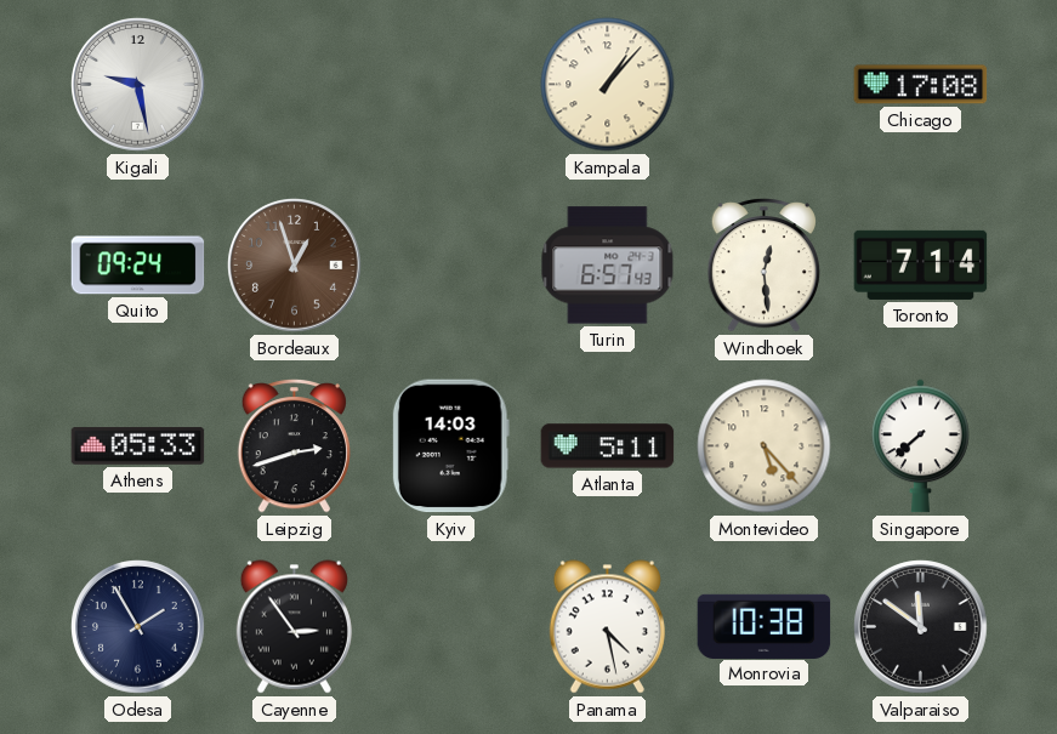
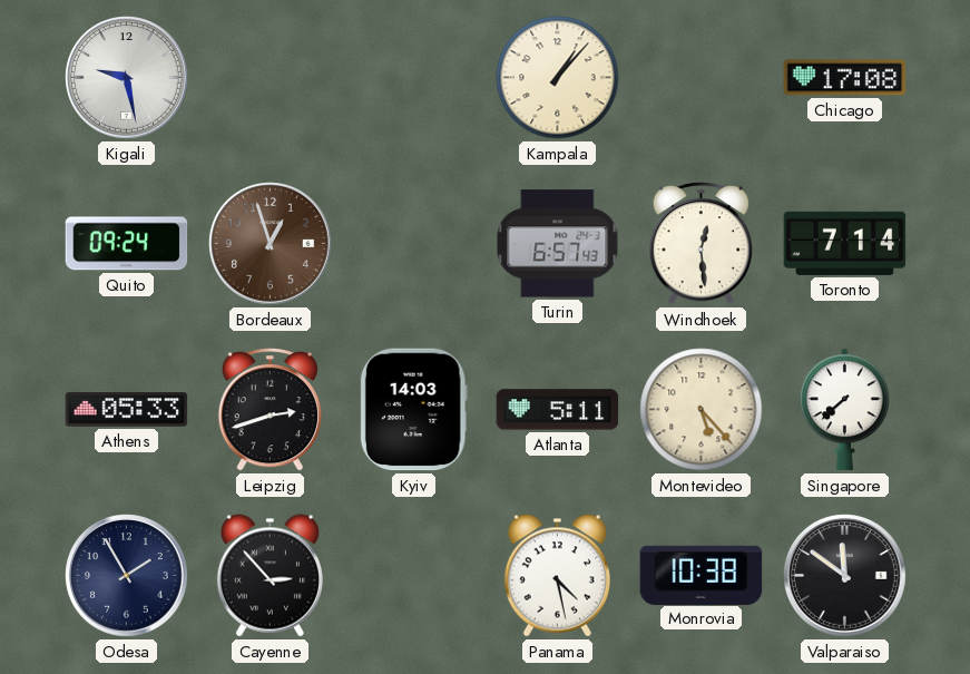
Cayenne: 2:54 -> 2:53 (270, 576)
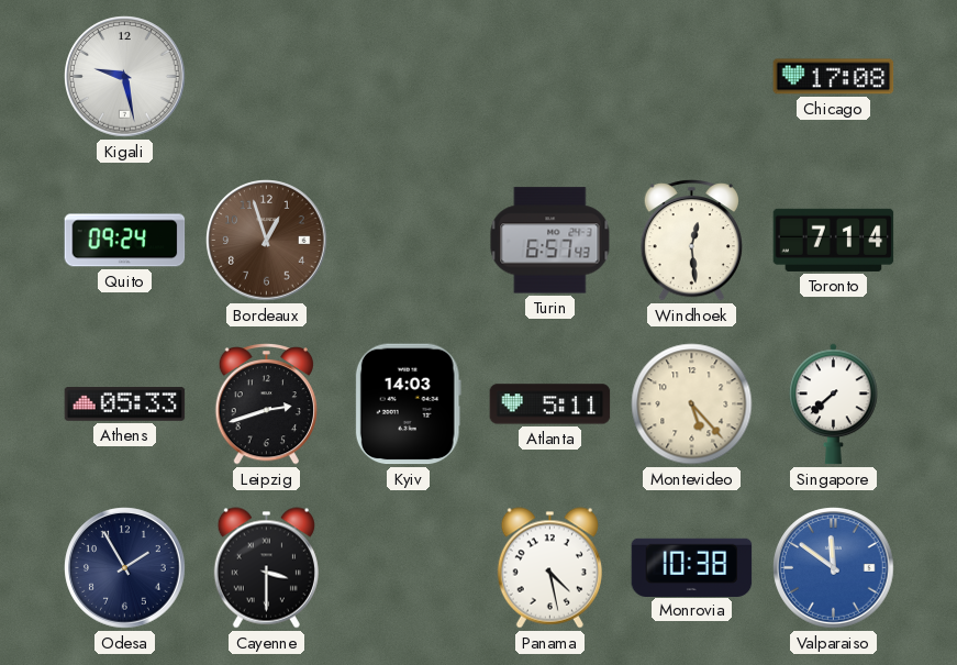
Kampala: 1:07 -> none (558, 78)
Cayenne: 2:53 -> 3:30 (266, 568)
Valparaiso dial: black -> blue (834, 568)
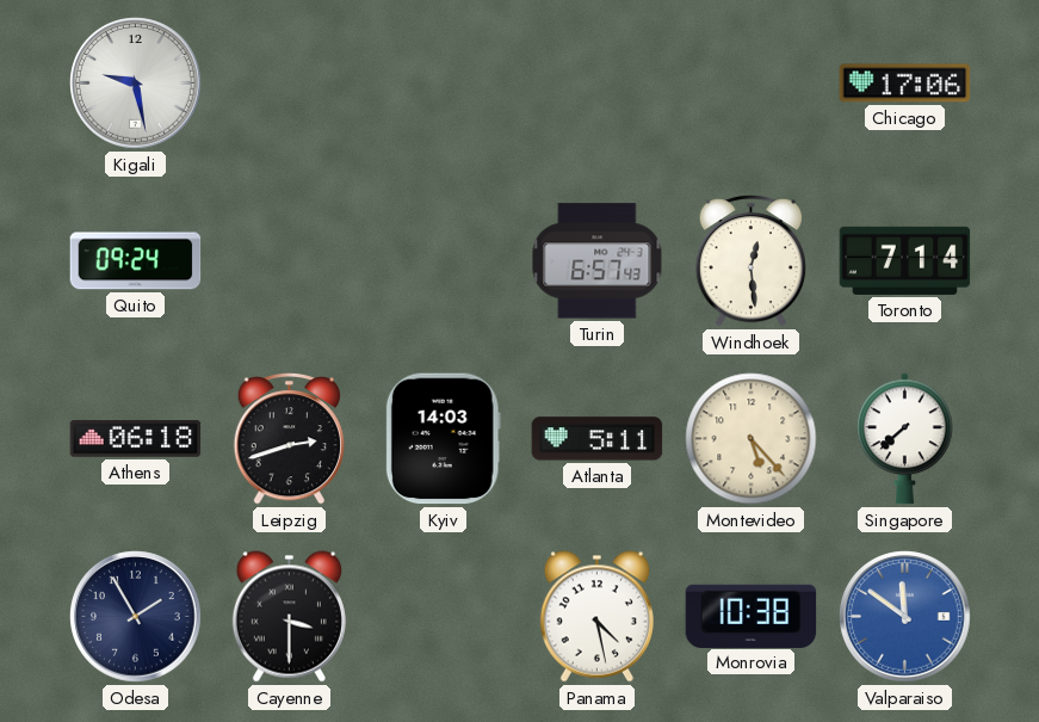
Chicago: 17:08 -> 17:06 (905, 84)
Bordeaux: 12:57 -> none (267, 241)
Athens: 05:33 -> 06:18 (136, 439)
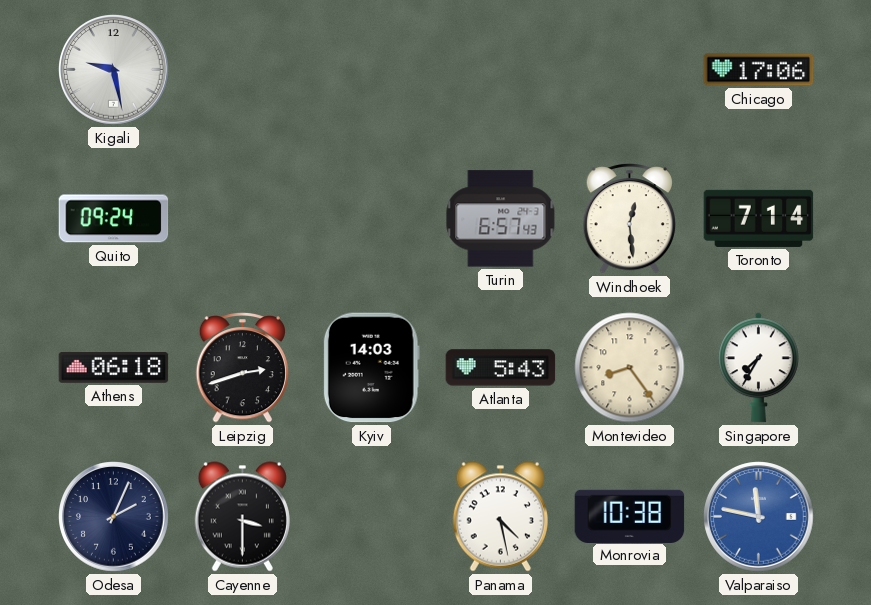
Atlanta: 5:11 -> 5:43 (501, 368)
Montevideo: 5:23 -> 8:24 (630, 368)
Singapore: 7:38 -> 7:35 (759, 368)
Odesa: 1:55 -> 2:04 (114, 517)
Valparaiso: 11:51 -> 11:47 (759, 517)
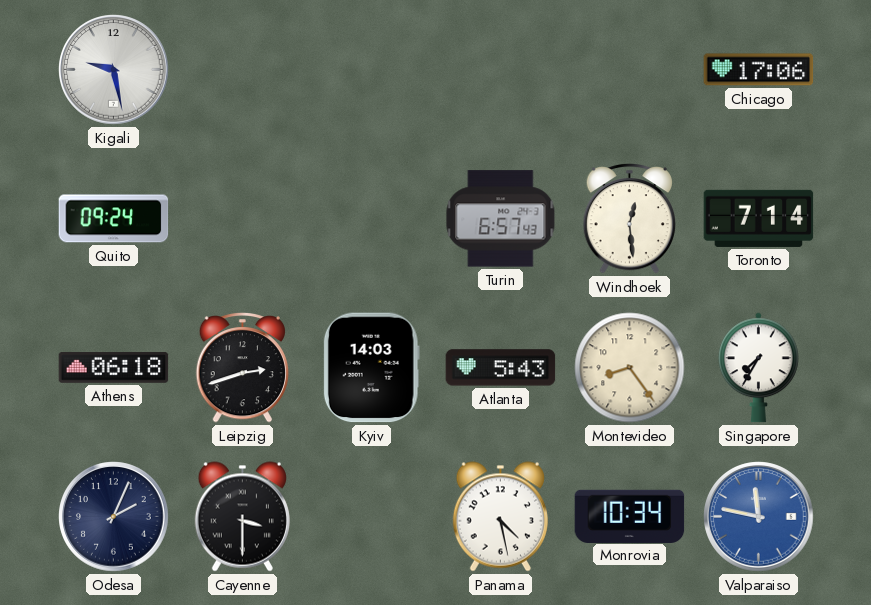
Monrovia: 10:38 -> 10:34 (630, 516)
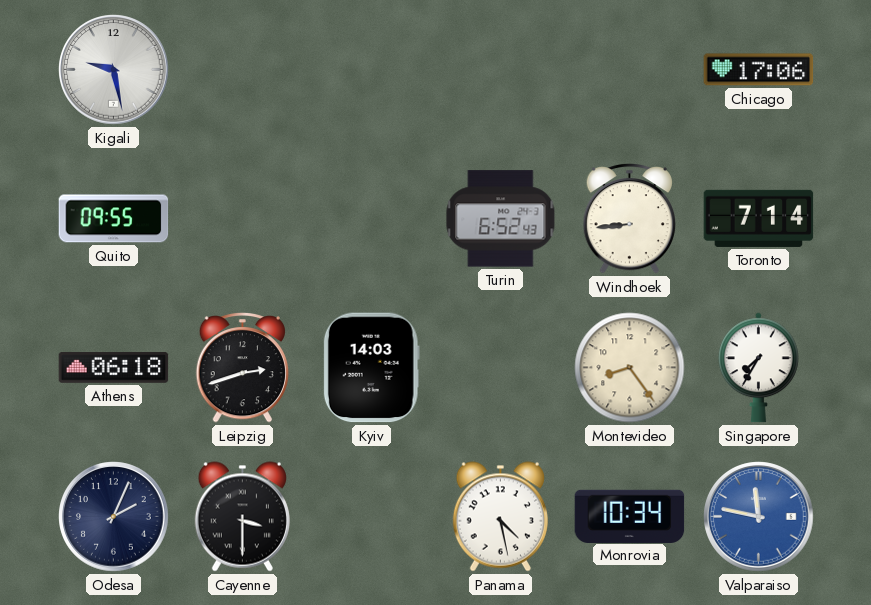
Quito: 09:24 -> 09:55 (114, 219)
Turin: 6:57 -> 6:52 (501, 219)
Windhoek: 12:29 -> 8:44 (629, 219)
Atlanta: 5:43 -> none (501, 368)
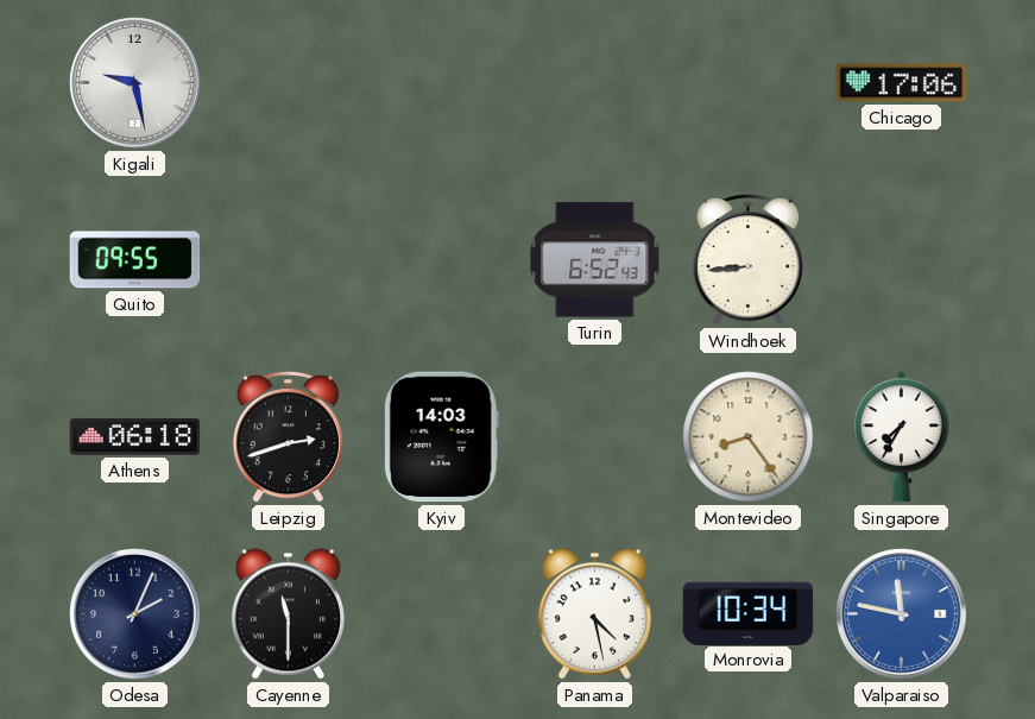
Toronto: 7:14 -> none (759, 218)
Cayenne: 3:30 -> 11:30 (288, 614)
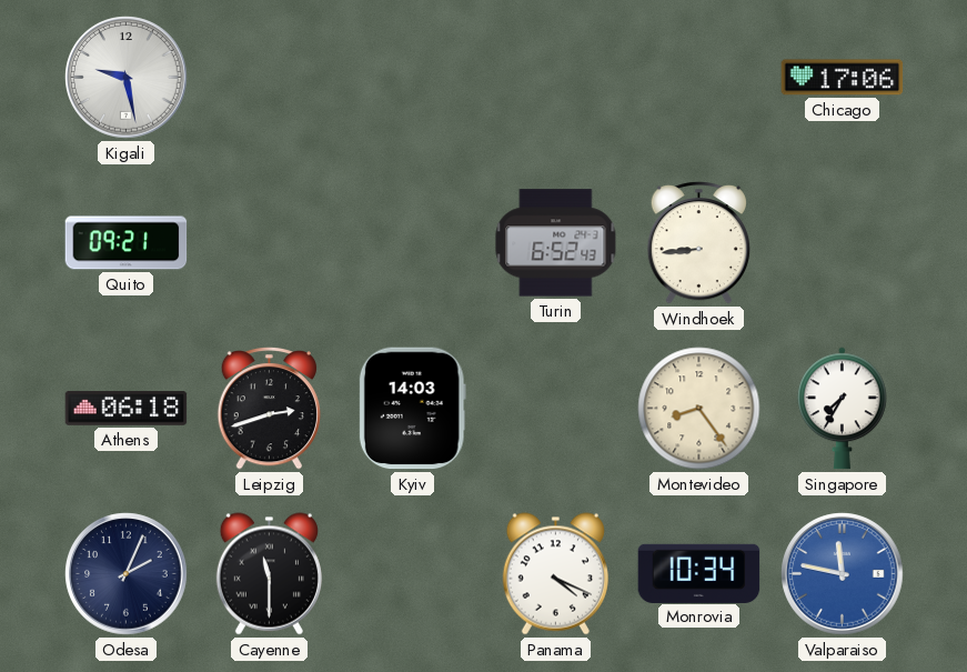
Quito: 09:55 -> 09:21 (127, 243)
Panama: 4:28 -> 4:19 (555, 574)
